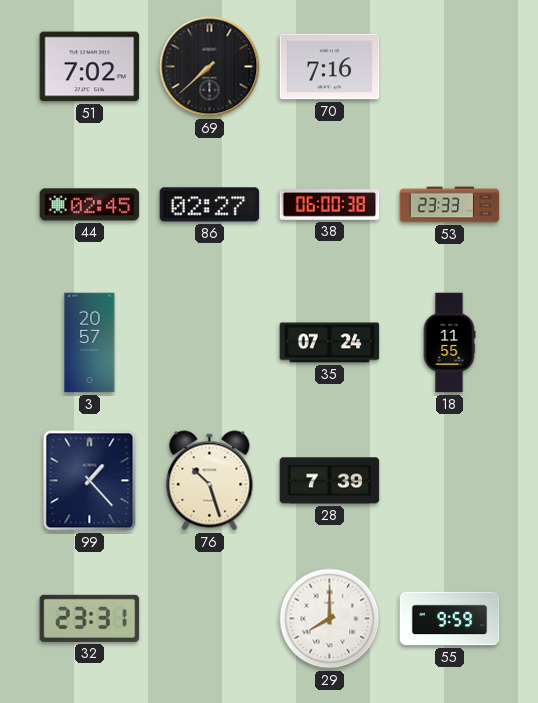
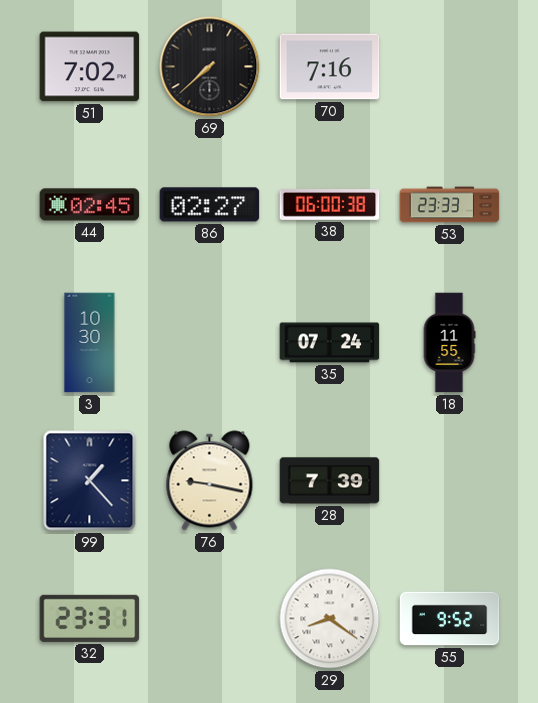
3: 20:57 -> 10:30 (90, 343)
76: 10:27 -> 9:17 (210, 481)
29: 8:00 -> 8:21 (330, 619)
55: 9:59 -> 9:52 (450, 619)
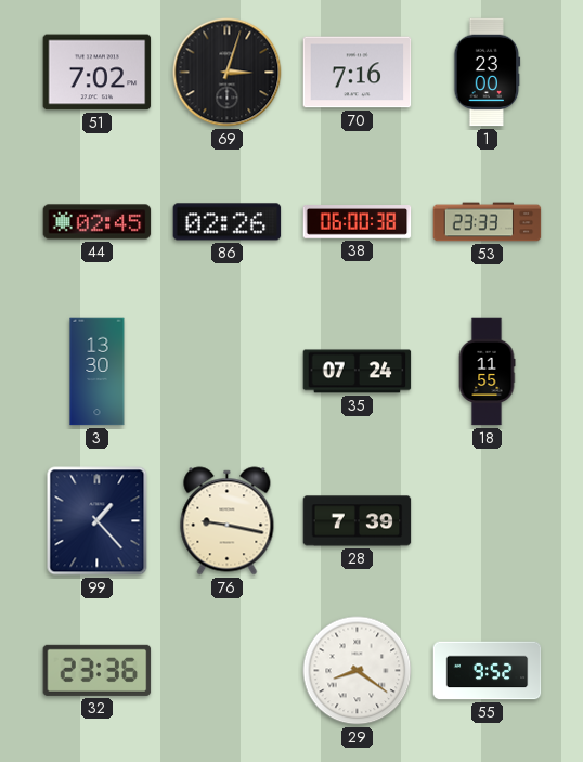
69: 7:38 -> 3:03 (228, 73)
1: none -> 23:00 (488, 73)
86: 02:27 -> 02:26 (228, 222)
3: 10:30 -> 13:30 (98, 372)
32: 23:31 -> 23:36 (98, 670)
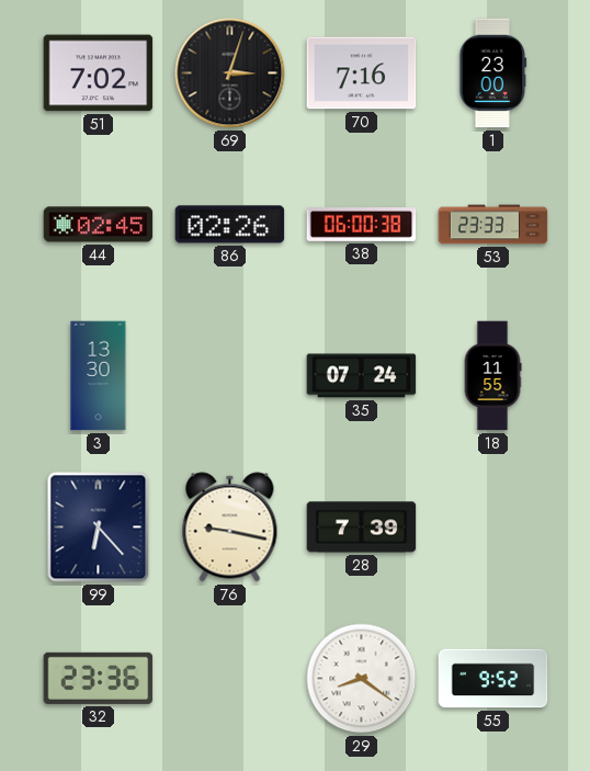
99: 1:23 -> 6:23 (99, 528)
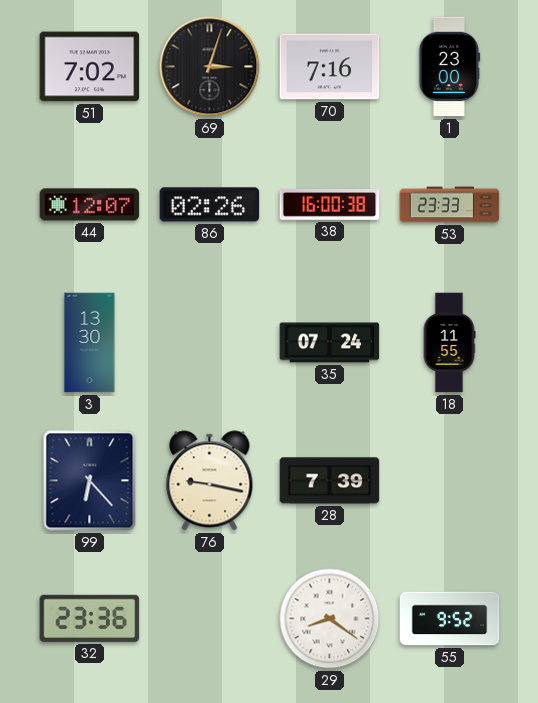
44: 02:45 -> 12:07 (90, 205)
38: 06:00 -> 16:00 (330, 205)
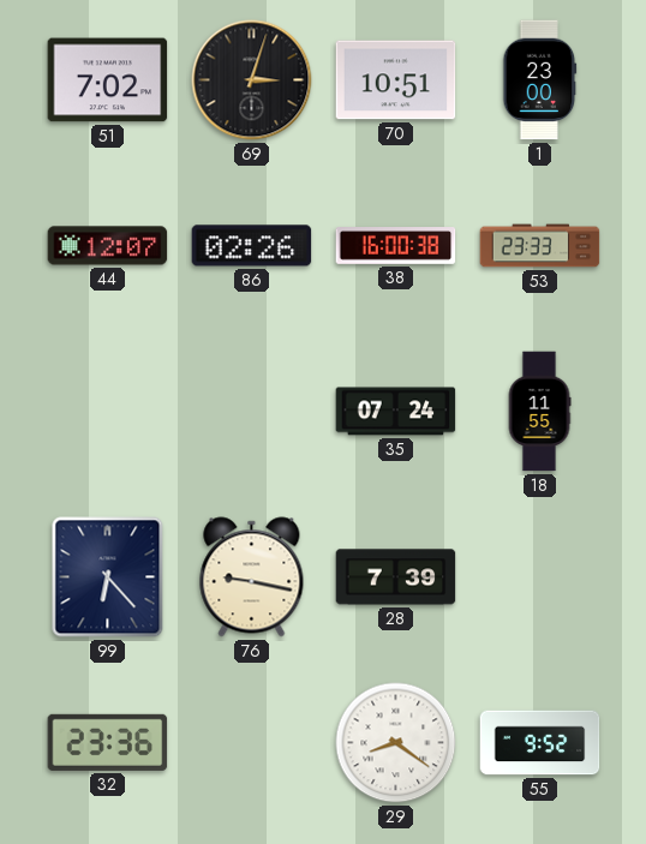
70: 7:16 -> 10:51 (396, 80)
3: 13:30 -> none (90, 343)
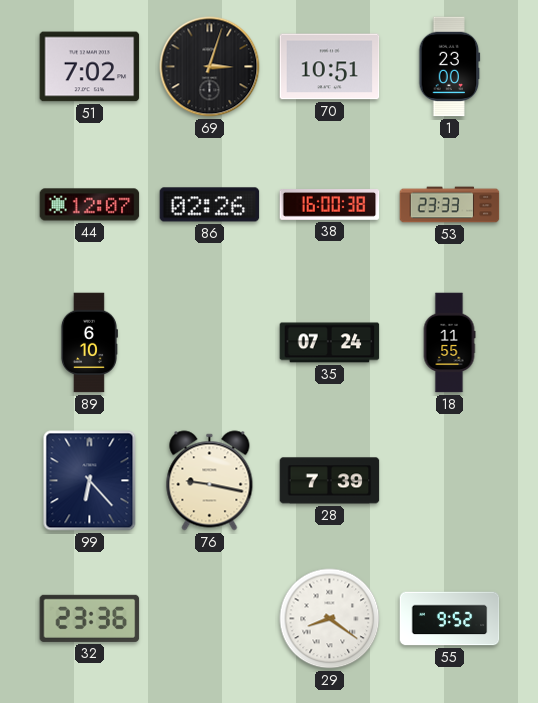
89: none -> 6:10 (89, 343)
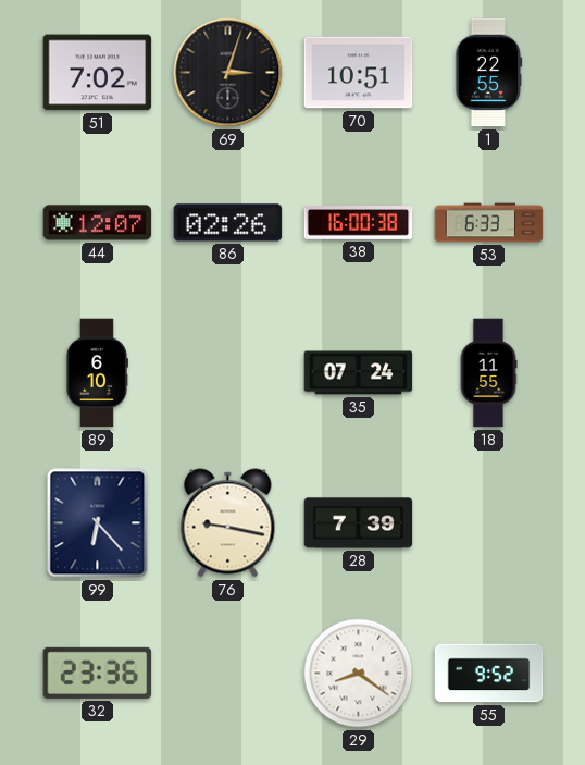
1: 23:00 -> 22:55 (489, 73)
53: 23:33 -> 6:33 (489, 223)
